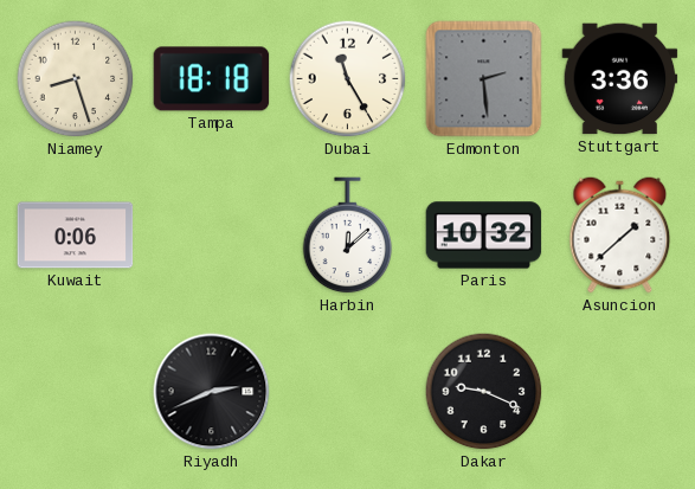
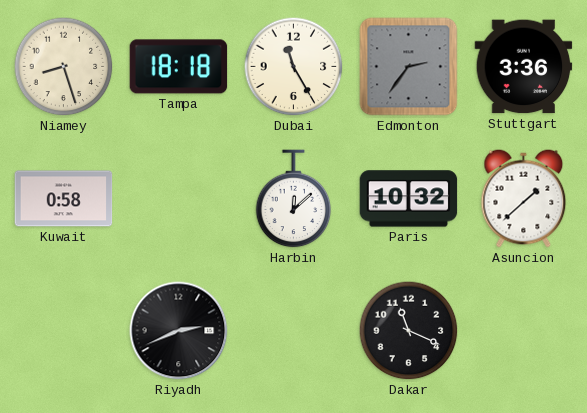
Edmonton: 2:29 -> 2:36 (409, 67)
Kuwait: 0:06 -> 0:58 (64, 199)
Dakar: 9:19 -> 11:19 (409, 331)
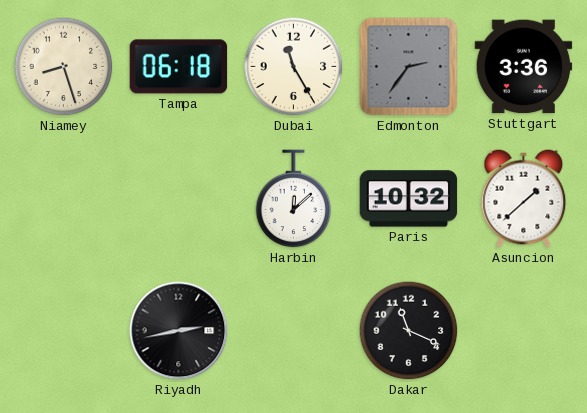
Tampa: 18:18 -> 06:18 (179, 67)
Kuwait: 0:58 -> none (64, 199)
Riyadh: 2:41 -> 2:43 (179, 331)
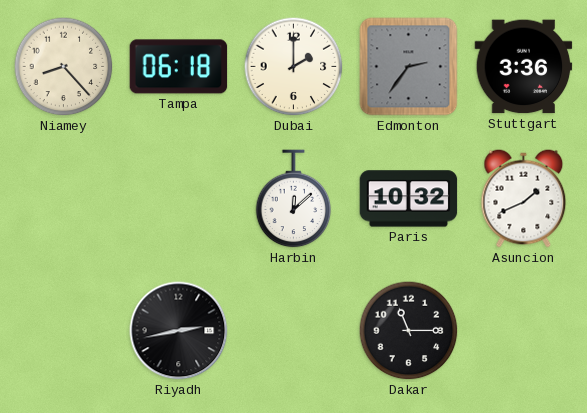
Niamey: 8:27 -> 8:23 (64, 67)
Dubai: 11:25 -> 2:00 (294, 67)
Asuncion: 1:38 -> 1:41 (524, 199)
Dakar: 11:19 -> 11:15 (409, 331)
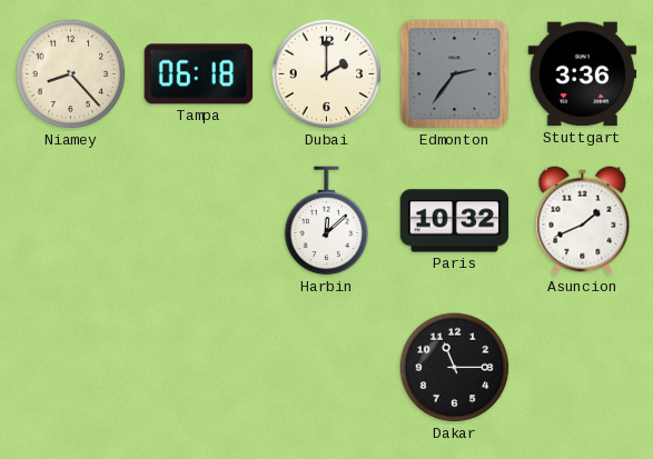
Riyadh: 2:43 -> none (179, 331)
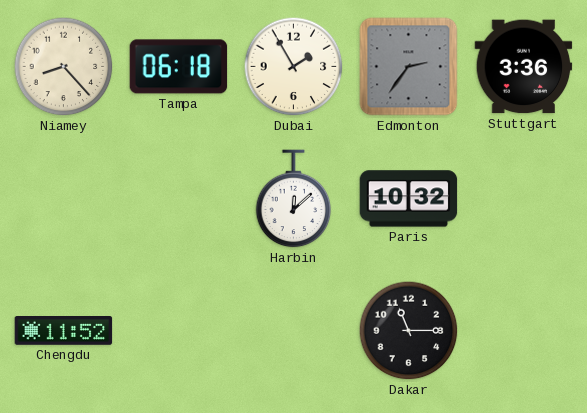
Dubai: 2:00 -> 1:55 (294, 67)
Asuncion: 1:41 -> none (583, 221)
Chengdu: none -> 11:52 (64, 331)
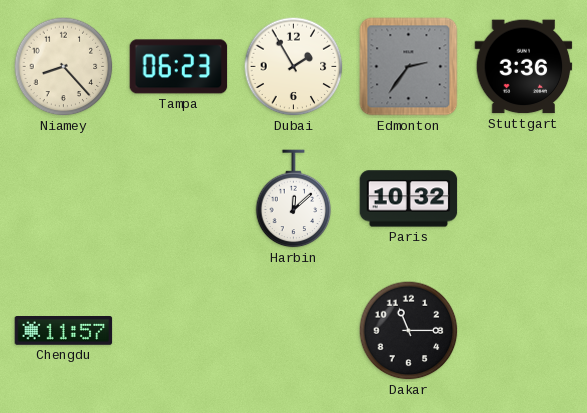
Tampa: 06:18 -> 06:23 (179, 67)
Chengdu: 11:52 -> 11:57 (64, 331)
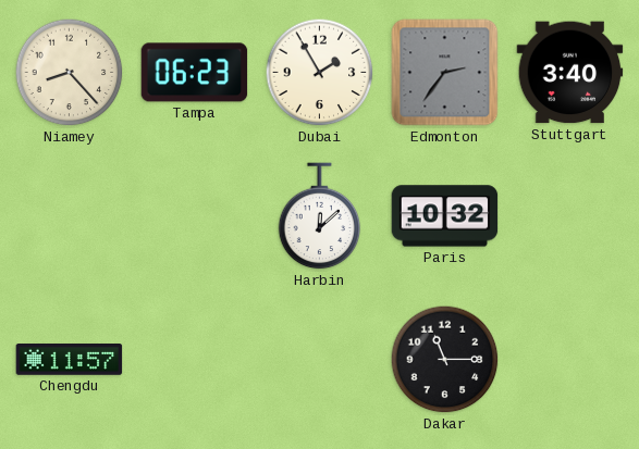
Stuttgart: 3:36 -> 3:40 (570, 73)
